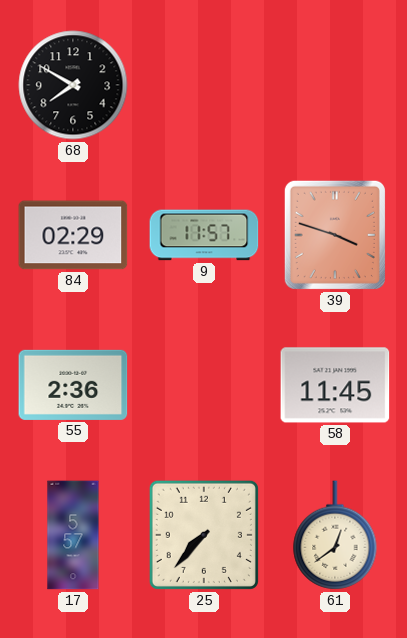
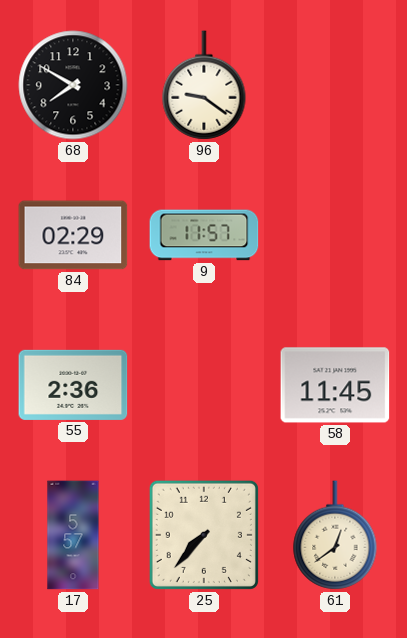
96: none -> 9:21 (204, 85)
39: 3:48 -> none (335, 235)
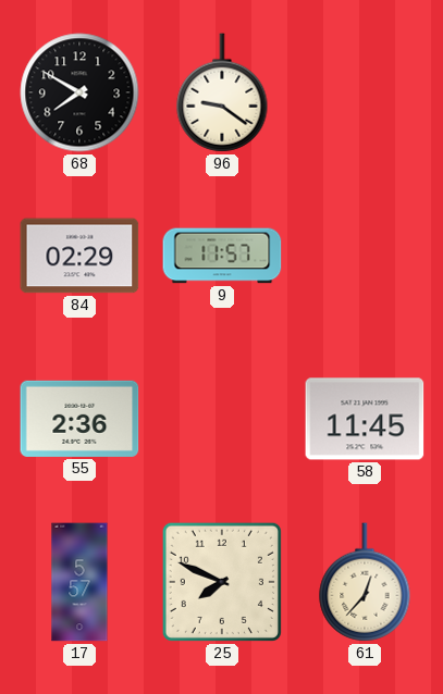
25: 7:37 -> 7:49 (222, 582)
61: 12:39 -> 12:37 (365, 582)
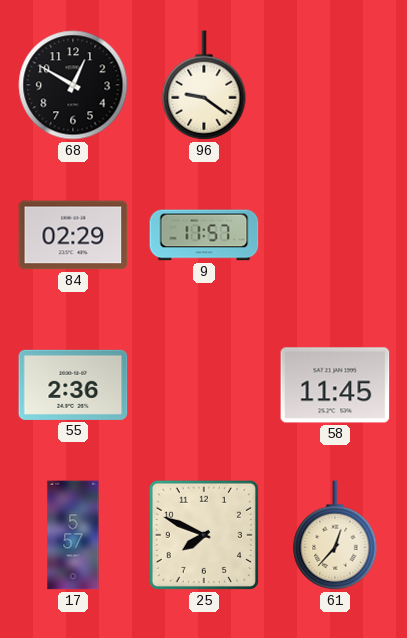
68: 7:50 -> 12:50 (73, 85)
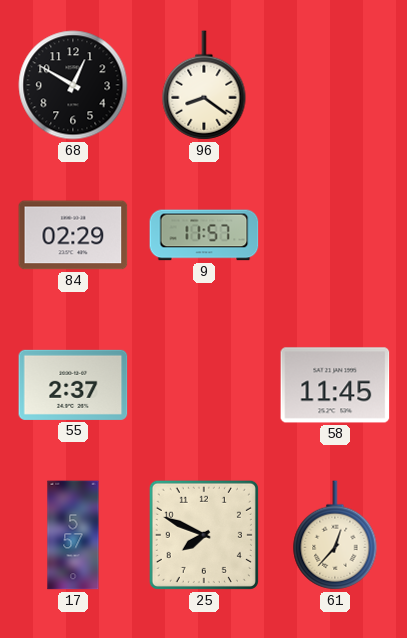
96: 9:21 -> 8:21 (204, 85)
55: 2:36 -> 2:37 (73, 385)
